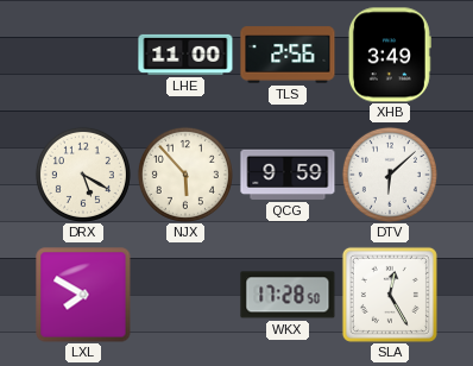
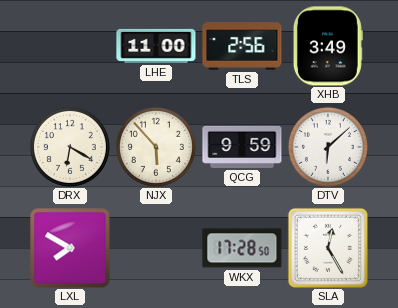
DRX: 5:20 -> 6:20 (70, 147)
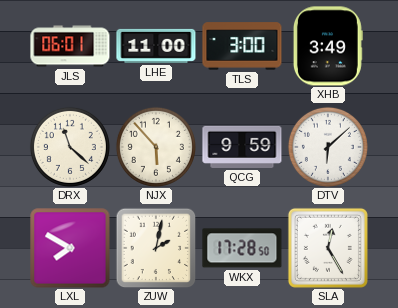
JLS: none -> 06:01 (70, 46)
TLS: 2:56 -> 3:00 (242, 46)
DRX: 6:20 -> 11:22 (70, 147)
ZUW: none -> 2:02 (156, 248)
